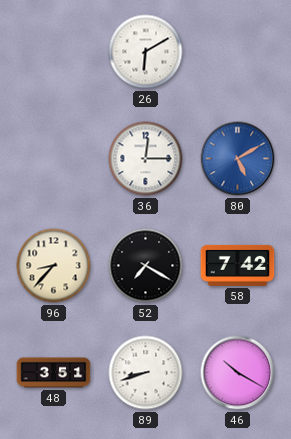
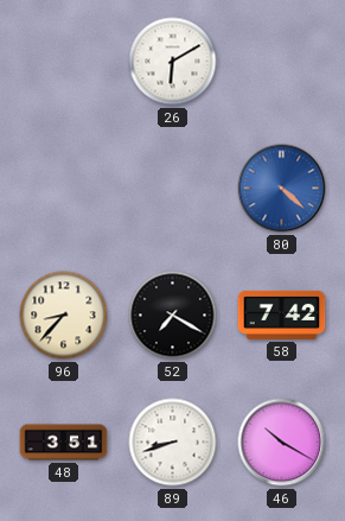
36: 12:15 -> none (146, 159)
80: 5:10 -> 4:22 (282, 189)
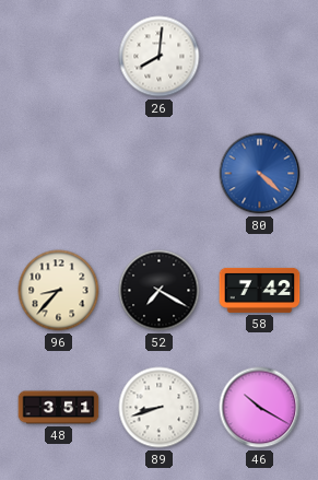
26: 6:10 -> 8:01 (160, 57)
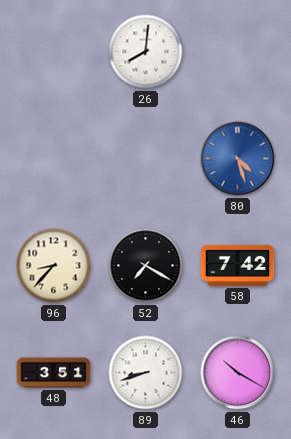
80: 4:22 -> 4:27 (238, 159)
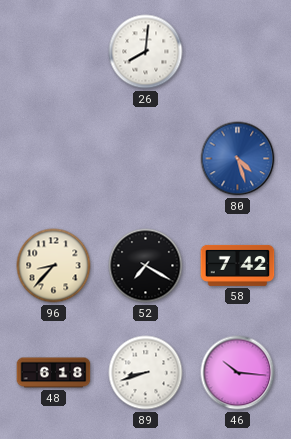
48: 3:51 -> 6:18 (54, 373)
46: 10:20 -> 10:16 (238, 373)
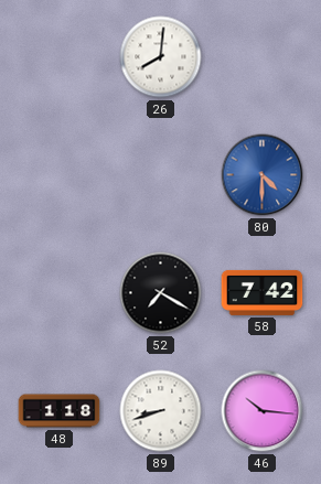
80: 4:27 -> 4:30 (263, 175)
96: 8:37 -> none (54, 266)
48: 6:18 -> 1:18 (60, 411)
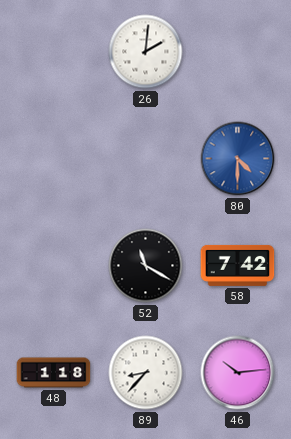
26: 8:01 -> 2:01 (146, 52)
52: 7:20 -> 11:20 (146, 266)
89: 8:42 -> 8:37 (146, 373)
46: 10:16 -> 10:14 (238, 373)
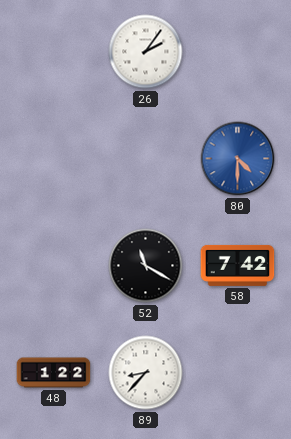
26: 2:01 -> 2:06 (146, 52)
48: 1:18 -> 1:22 (54, 373)
46: 10:14 -> none (238, 373)
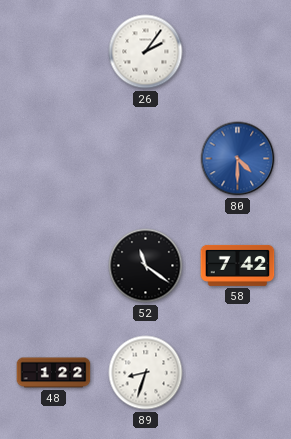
52: 11:20 -> 11:21 (146, 266)
89: 8:37 -> 8:33 (146, 373)
